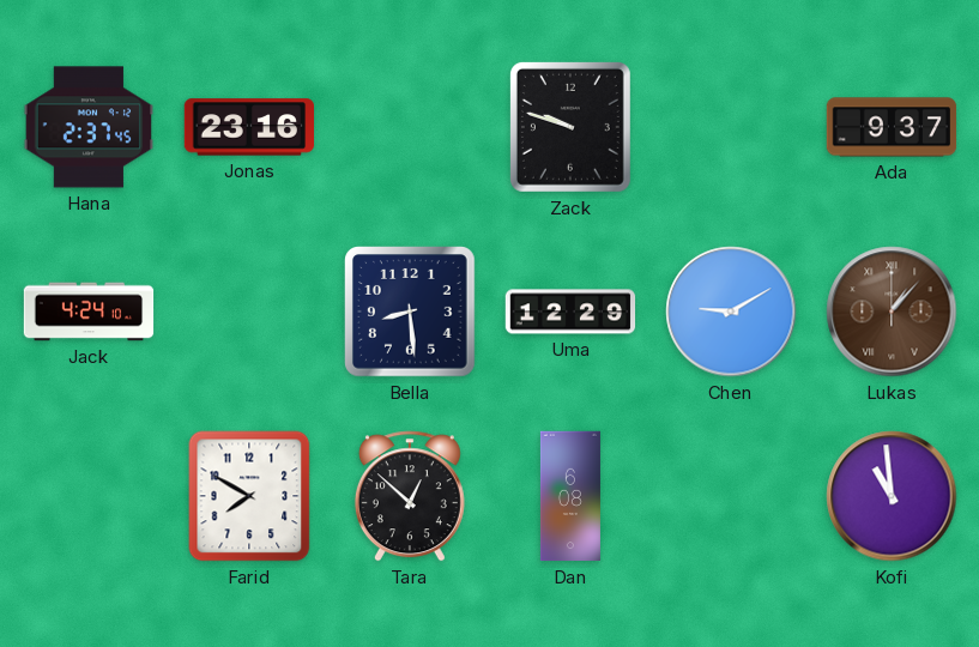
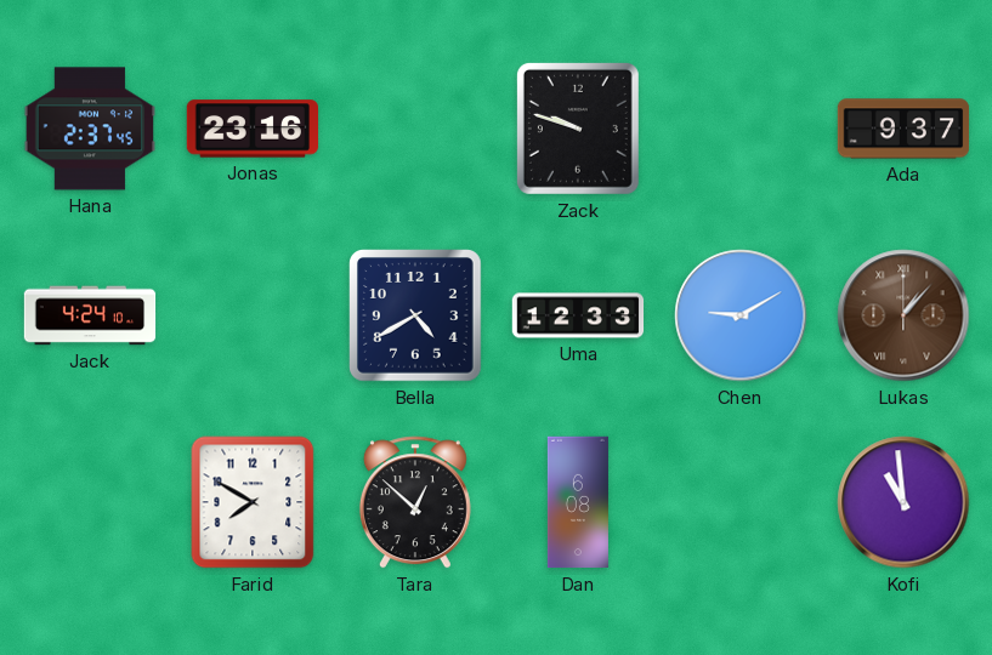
Bella: 8:29 -> 4:40 (415, 315)
Uma: 12:29 -> 12:33 (578, 315)
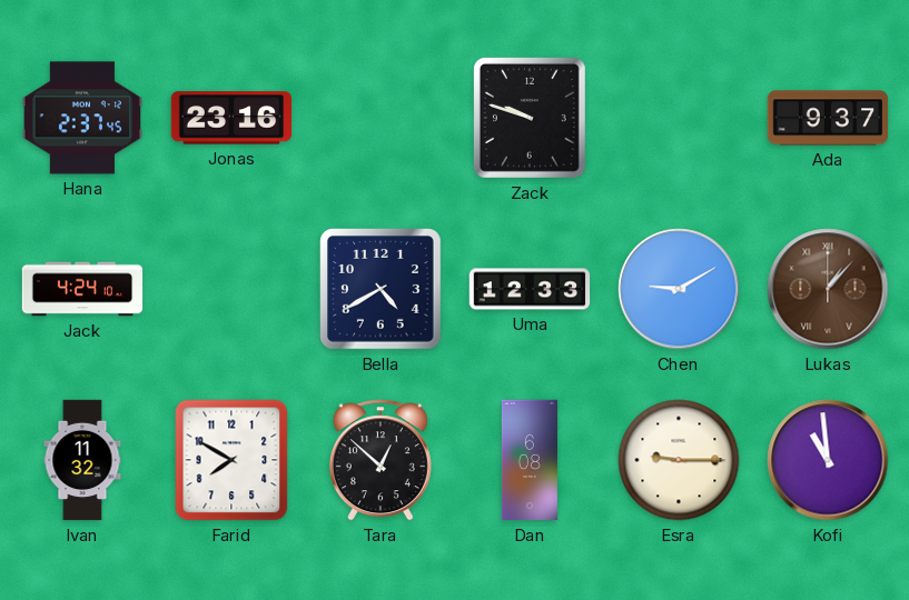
Ivan: none -> 11:32 (82, 460)
Esra: none -> 9:15 (679, 460)
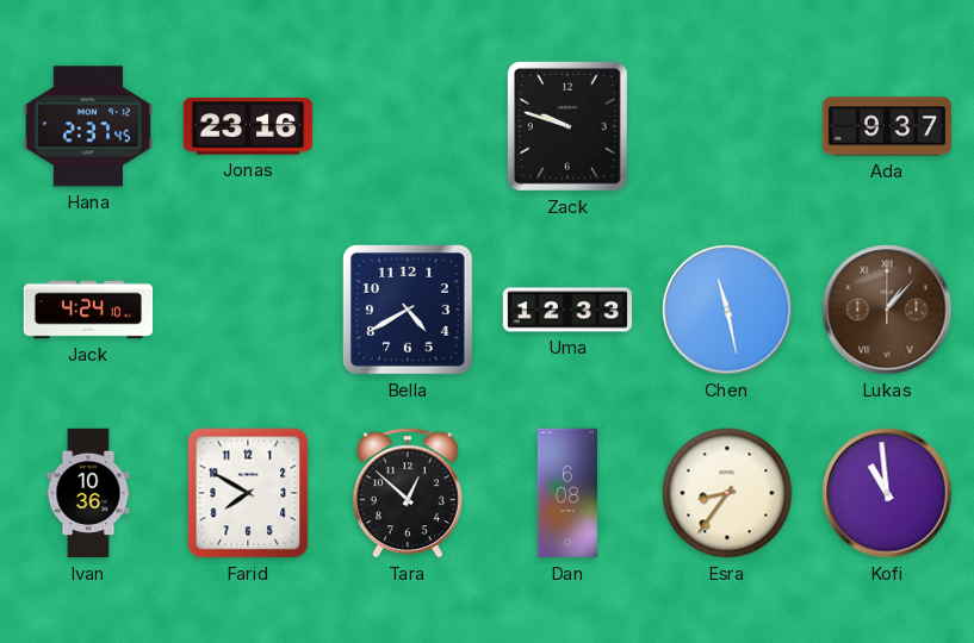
Chen: 9:10 -> 11:28 (727, 310)
Ivan: 11:32 -> 10:36 (88, 493)
Esra: 9:15 -> 8:36 (727, 493)
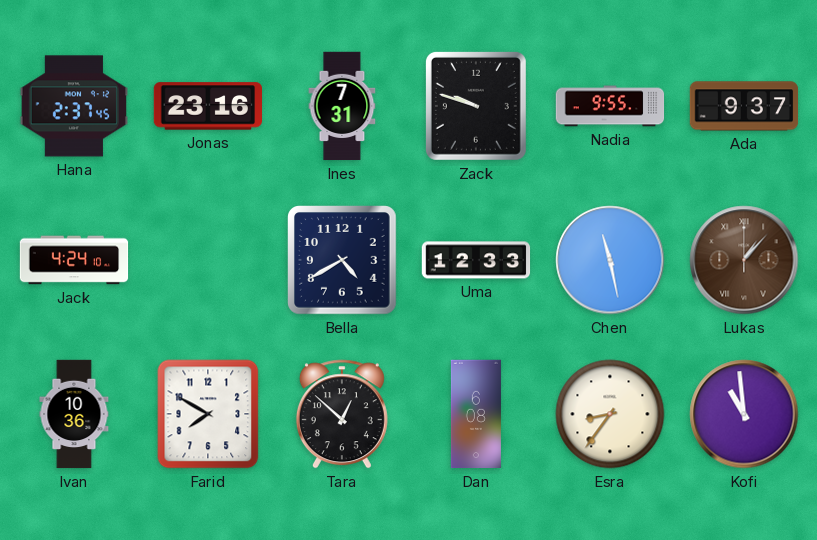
Ines: none -> 7:31 (342, 106)
Nadia: none -> 9:55 (610, 106)
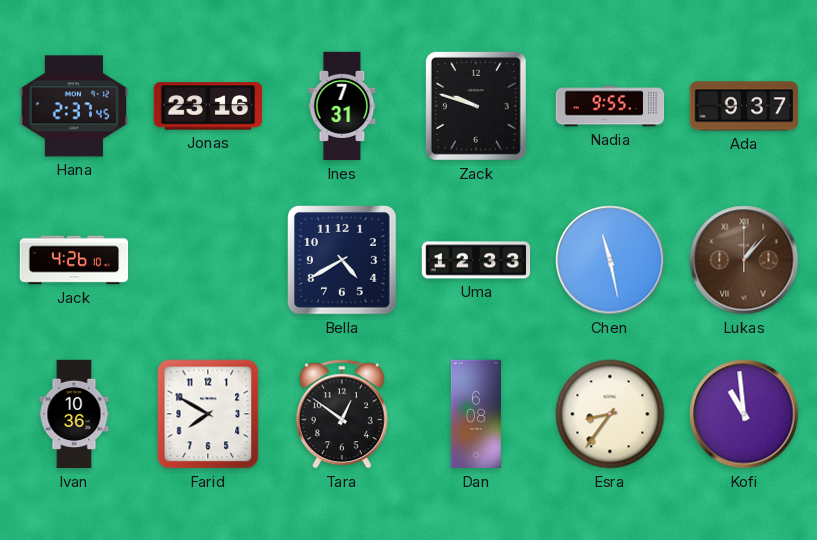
Jack: 4:24 -> 4:26 (74, 260)
Tara: 12:52 -> 12:51 (342, 414)
